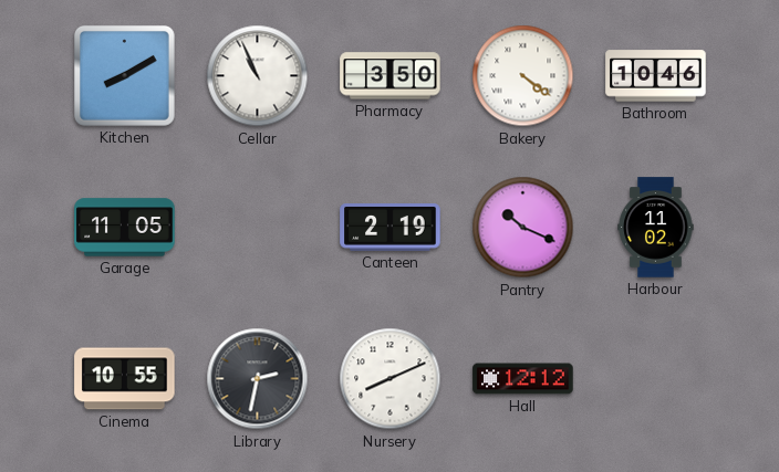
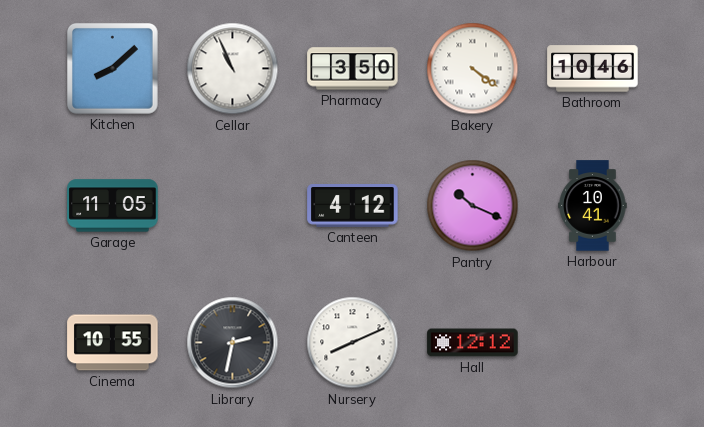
Kitchen: 8:10 -> 8:08 (113, 69)
Canteen: 2:19 -> 4:12 (353, 206)
Harbour: 11:02 -> 10:41 (593, 206)
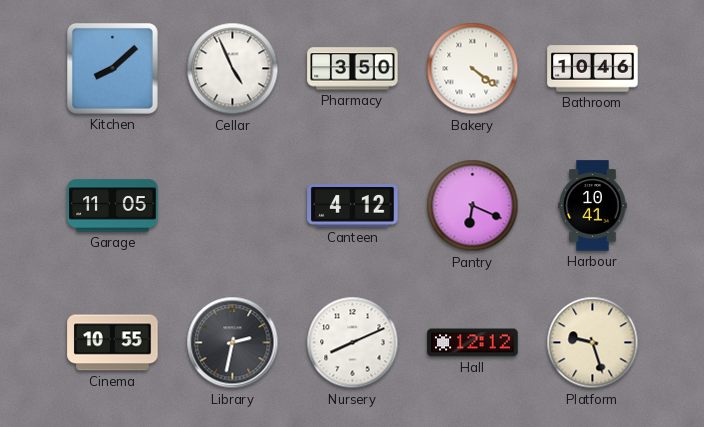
Cellar: 10:56 -> 4:56 (233, 69)
Pantry: 10:19 -> 6:19 (473, 206)
Platform: none -> 9:27 (593, 343)
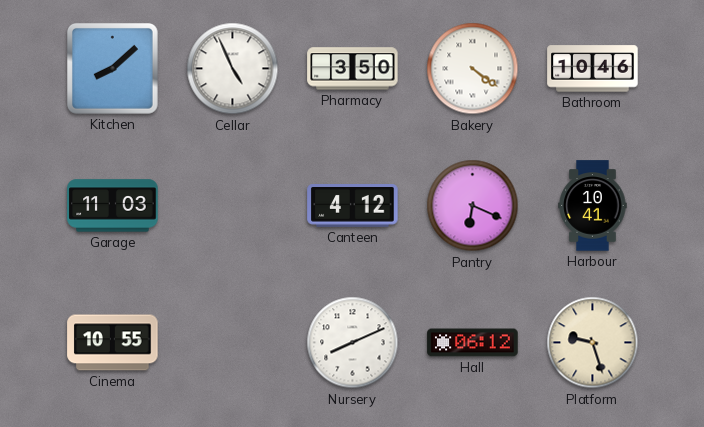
Garage: 11:05 -> 11:03 (113, 206)
Library: 2:32 -> none (233, 343)
Hall: 12:12 -> 06:12 (473, 343)
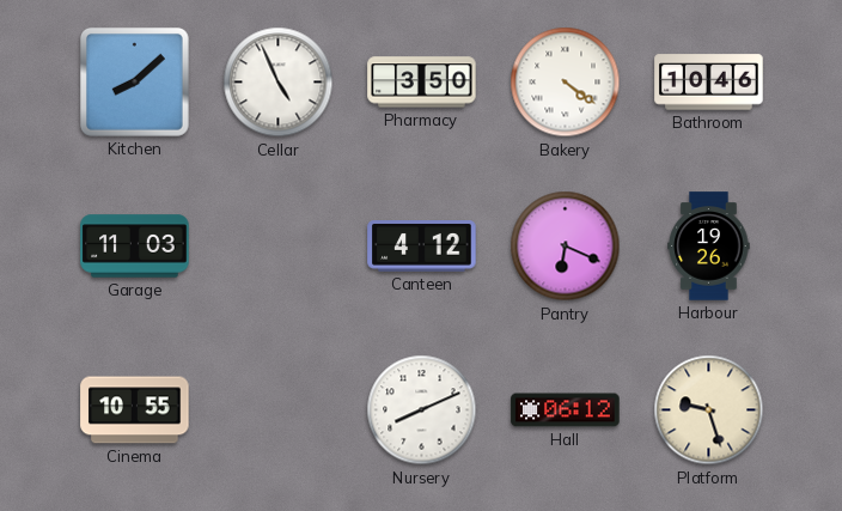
Harbour: 10:41 -> 19:26 (709, 247)
